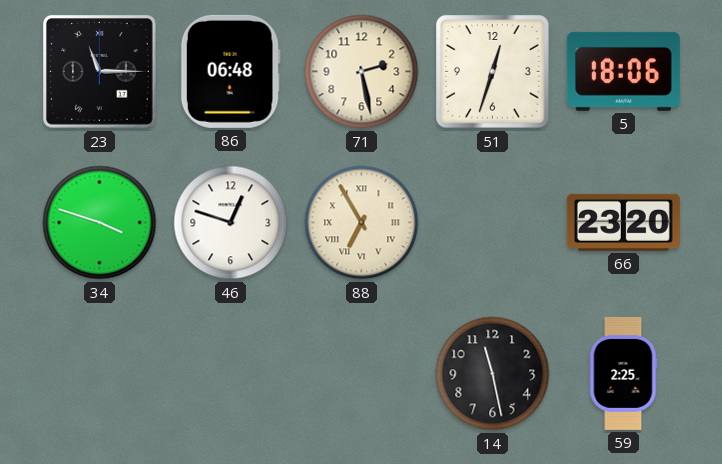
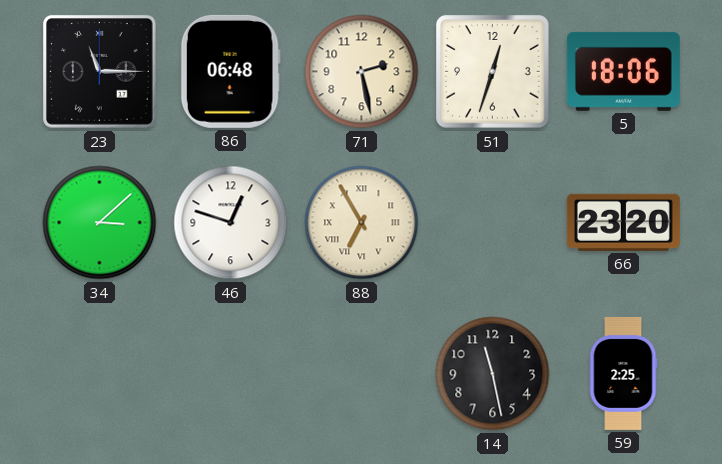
34: 3:48 -> 3:08 (100, 223)
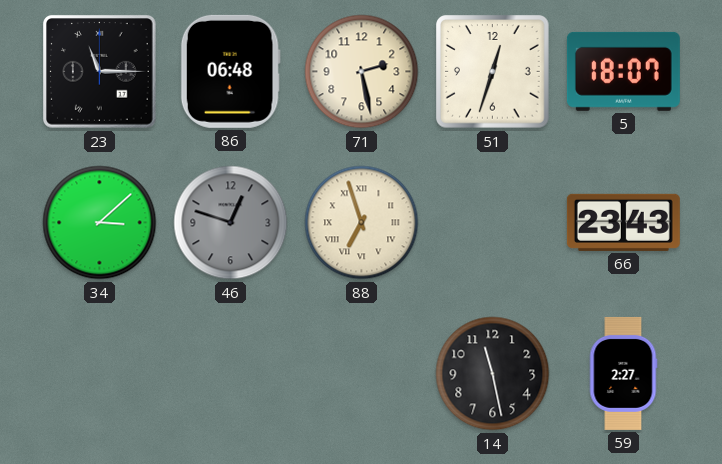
5: 18:06 -> 18:07 (623, 71)
46 dial: white -> grey (231, 223)
88: 6:55 -> 6:57 (362, 223)
66: 23:20 -> 23:43 (623, 222)
59: 2:25 -> 2:27 (623, 373)
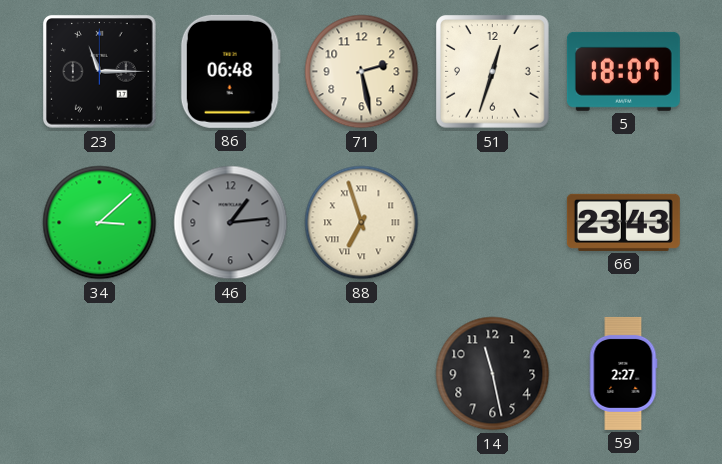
46: 12:48 -> 1:14 (231, 223)
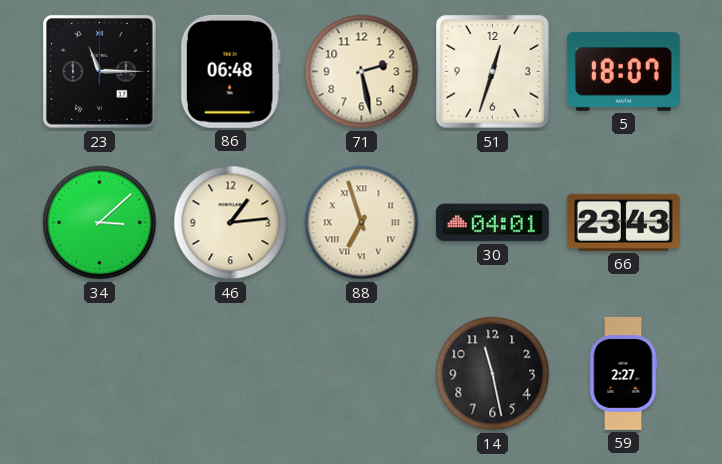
46 dial: grey -> cream (231, 223)
30: none -> 04:01 (492, 223)
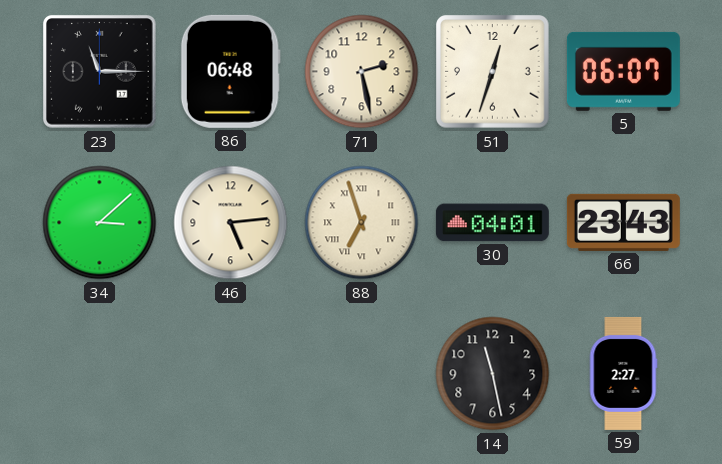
5: 18:07 -> 06:07 (623, 71)
46: 1:14 -> 5:14 (231, 223)
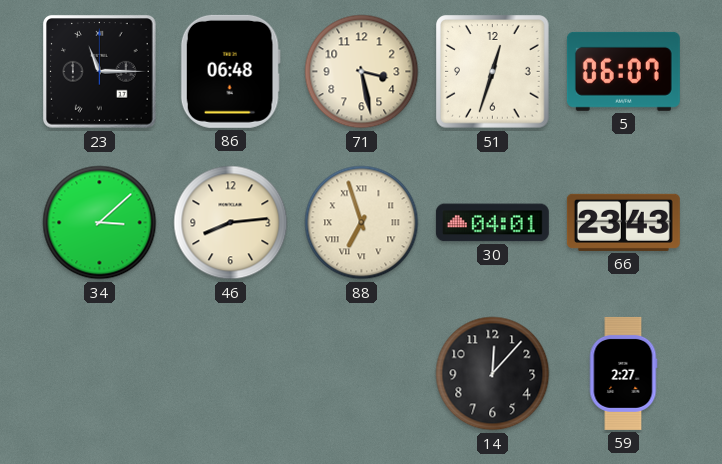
71: 2:28 -> 3:28 (362, 72)
46: 5:14 -> 8:14 (231, 223)
14: 11:28 -> 12:07 (493, 374)
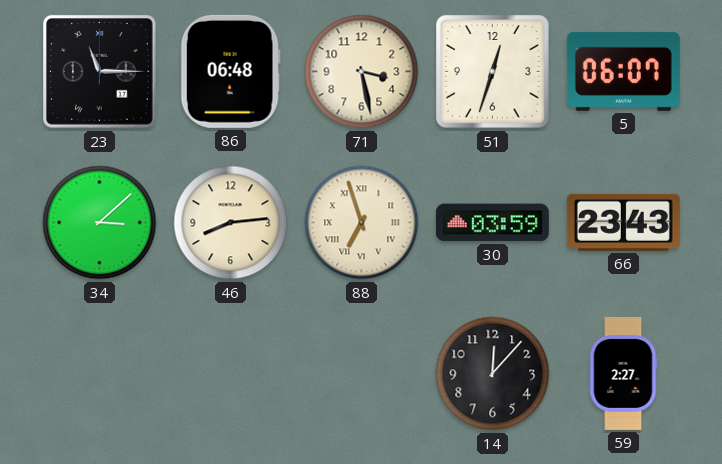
30: 04:01 -> 03:59 (492, 223)
